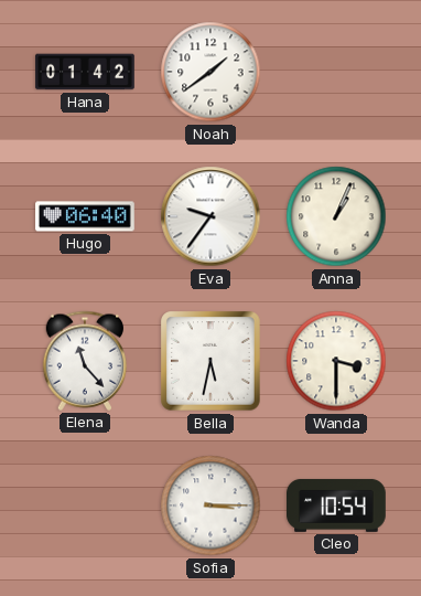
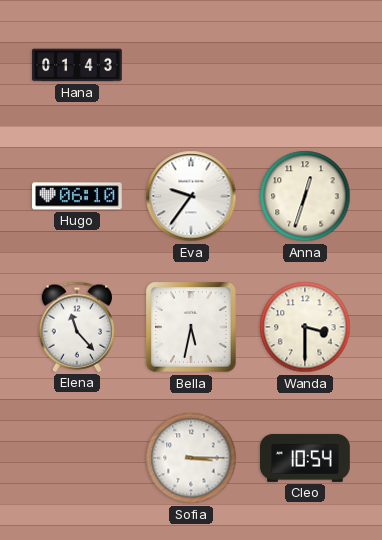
Hana: 01:42 -> 01:43 (77, 65)
Noah: 1:39 -> none (210, 72)
Hugo: 06:40 -> 06:10 (78, 196)
Anna: 1:04 -> 12:33 (305, 196)
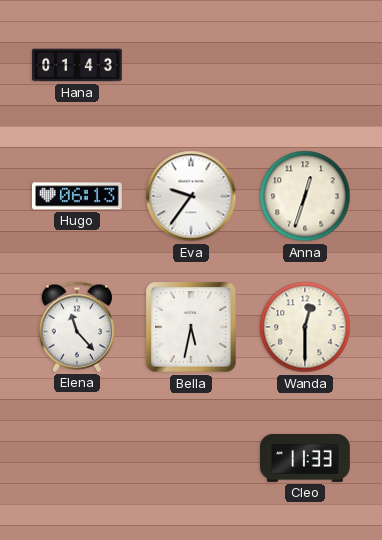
Hugo: 06:10 -> 06:13 (78, 196)
Wanda: 3:30 -> 12:30 (305, 327)
Sofia: 3:15 -> none (191, 458)
Cleo: 10:54 -> 11:33 (306, 458)
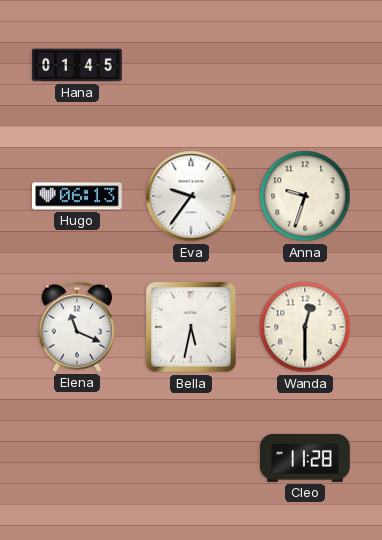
Hana: 01:43 -> 01:45 (77, 65)
Anna: 12:33 -> 9:33 (305, 196)
Elena: 11:23 -> 11:19 (77, 327)
Cleo: 11:33 -> 11:28 (306, 458)
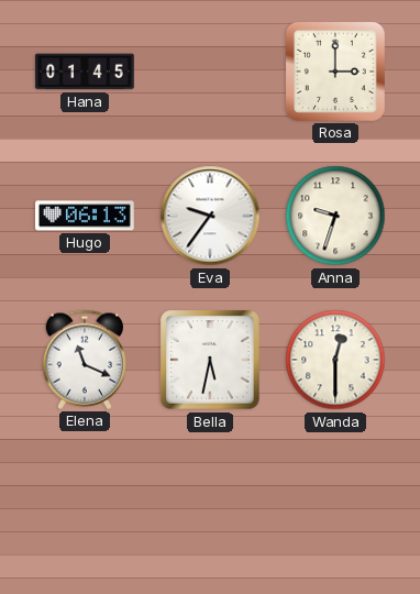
Rosa: none -> 3:00 (335, 71)
Cleo: 11:28 -> none (306, 458)
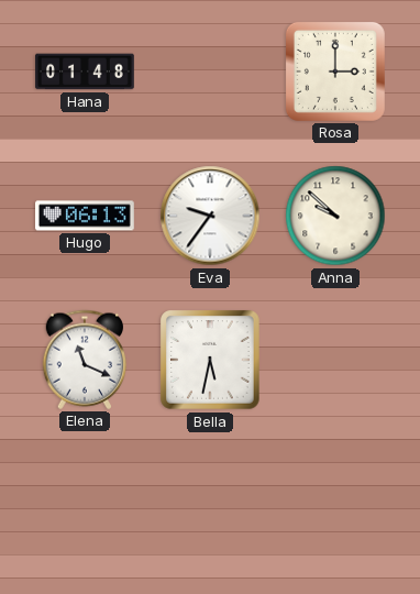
Hana: 01:45 -> 01:48 (85, 71)
Anna: 9:33 -> 9:52 (335, 216)
Wanda: 12:30 -> none (335, 360)
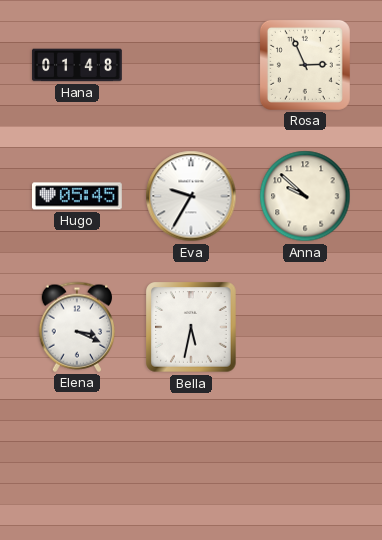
Rosa: 3:00 -> 2:56 (305, 65)
Hugo: 06:13 -> 05:45 (78, 196)
Eva: 9:36 -> 9:35 (191, 196)
Elena: 11:19 -> 3:19 (77, 327)
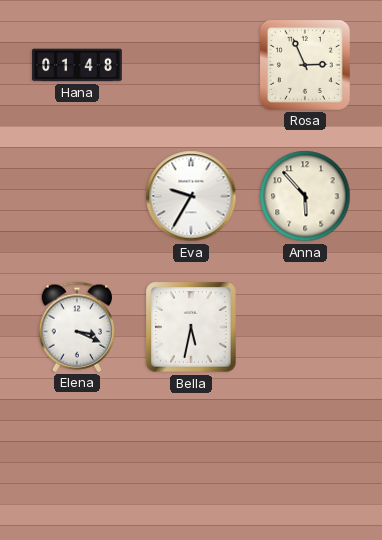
Hugo: 05:45 -> none (78, 196)
Anna: 9:52 -> 5:53 (305, 196)
